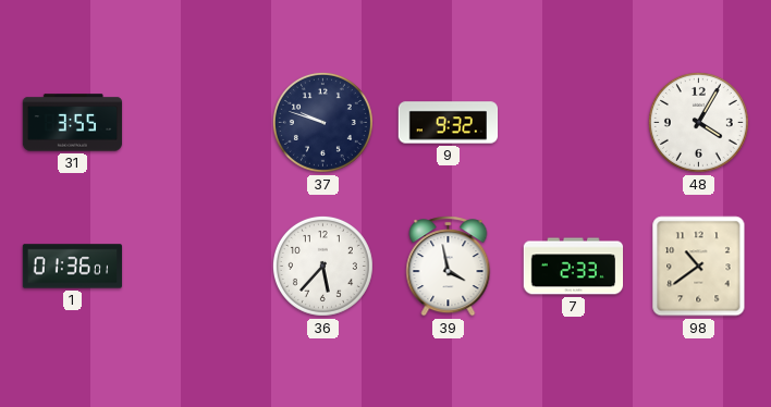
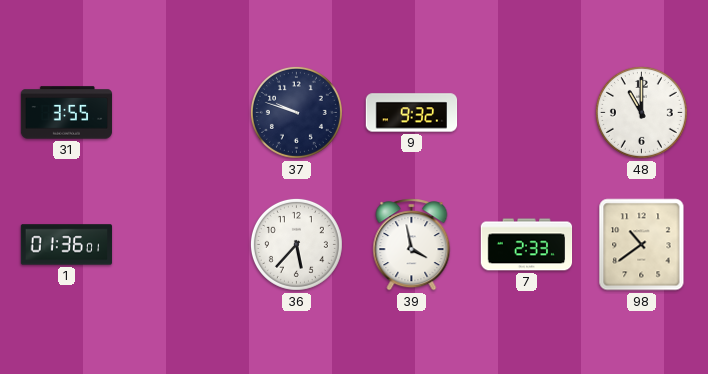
48: 4:05 -> 11:00 (641, 112)
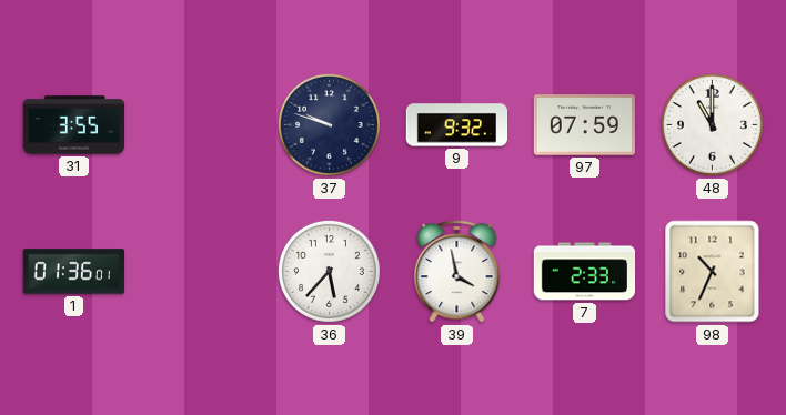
97: none -> 07:59 (584, 125)
98: 10:39 -> 10:34 (713, 272)
